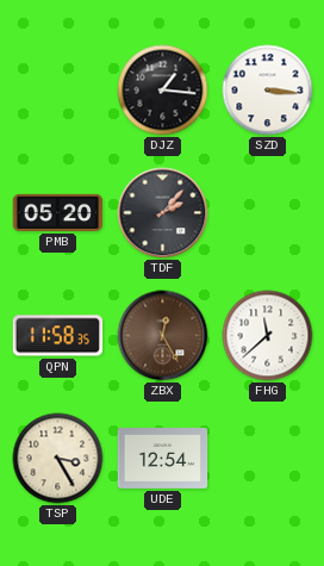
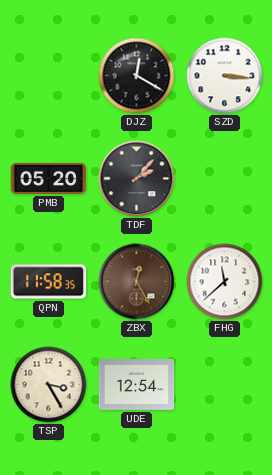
DJZ: 1:16 -> 12:20 (137, 76)
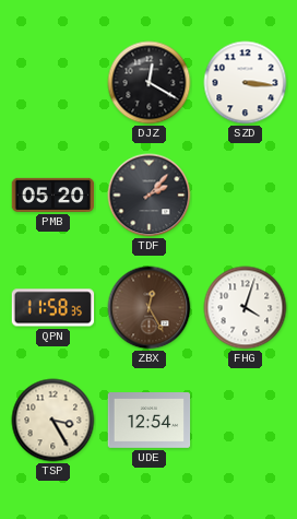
FHG: 11:38 -> 4:03 (246, 308)
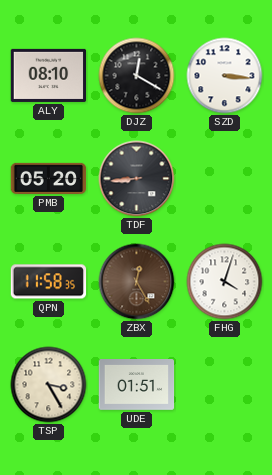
ALY: none -> 08:10 (49, 75)
TDF: 2:07 -> 8:44 (137, 179)
UDE: 12:54 -> 01:51 (137, 385)
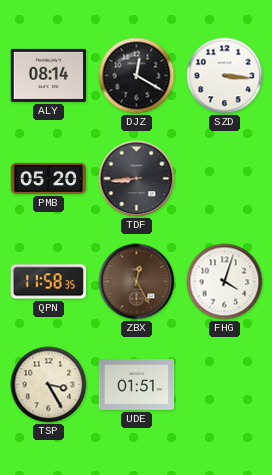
ALY: 08:10 -> 08:14 (49, 75)
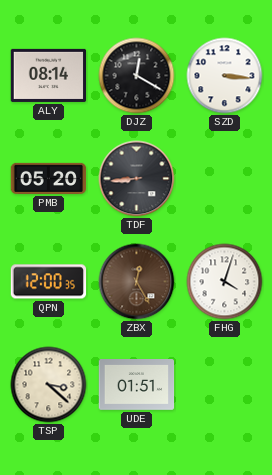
QPN: 11:58 -> 12:00 (49, 282)
TSP: 3:25 -> 3:22 (49, 385)
